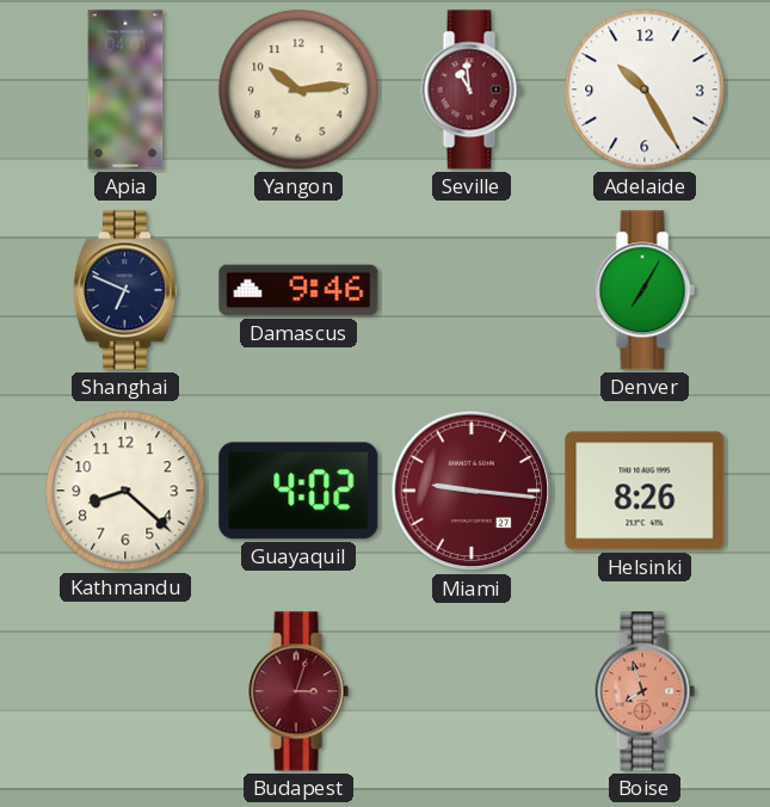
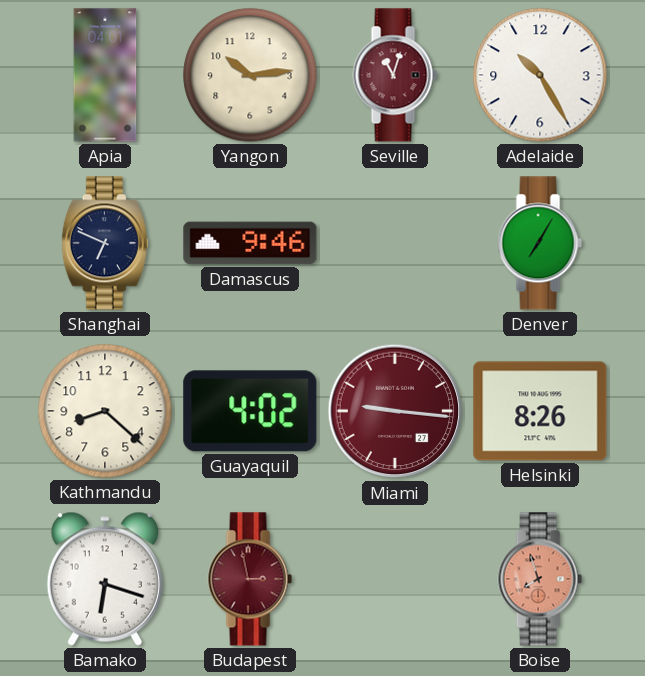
Seville: 10:59 -> 11:03 (395, 75)
Bamako: none -> 6:18 (105, 579)
Budapest: 3:03 -> 2:58 (250, 579)
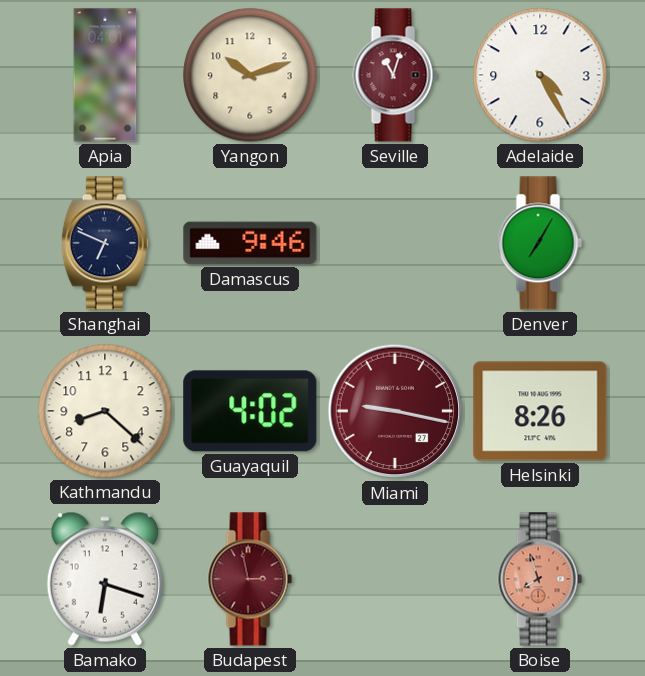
Yangon: 10:14 -> 10:12 (250, 75)
Adelaide: 10:25 -> 4:25 (540, 75)
Miami: 9:16 -> 9:17 (395, 411)
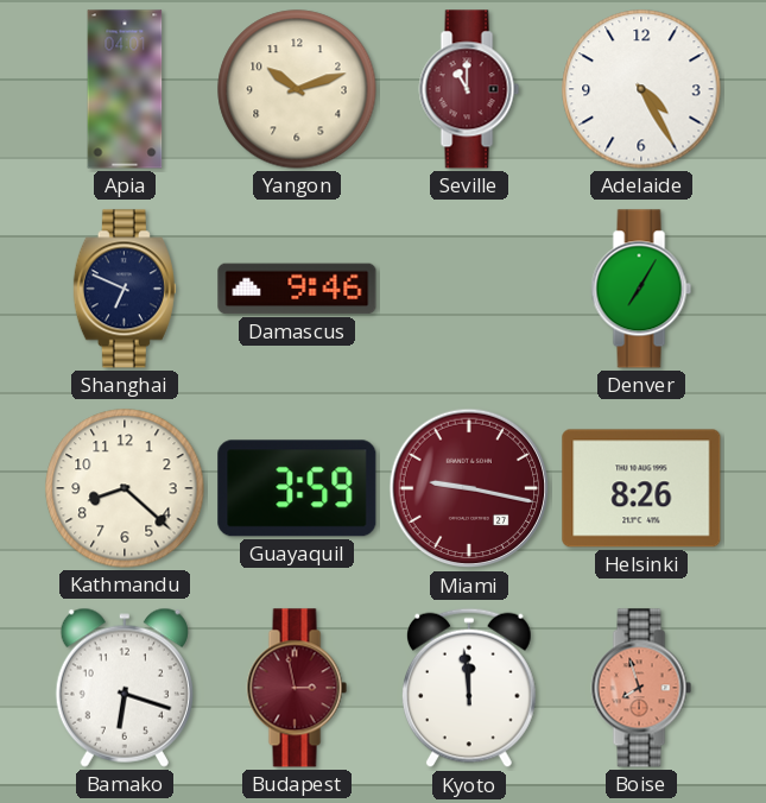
Seville: 11:03 -> 11:00 (469, 89)
Guayaquil: 4:02 -> 3:59 (297, 488)
Kyoto: none -> 11:59 (470, 688)
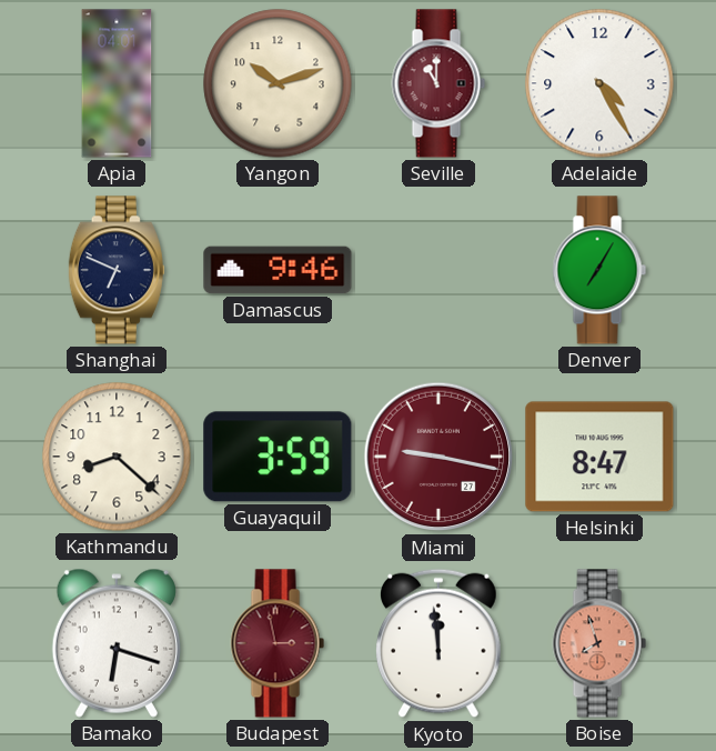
Helsinki: 8:26 -> 8:47 (599, 457)
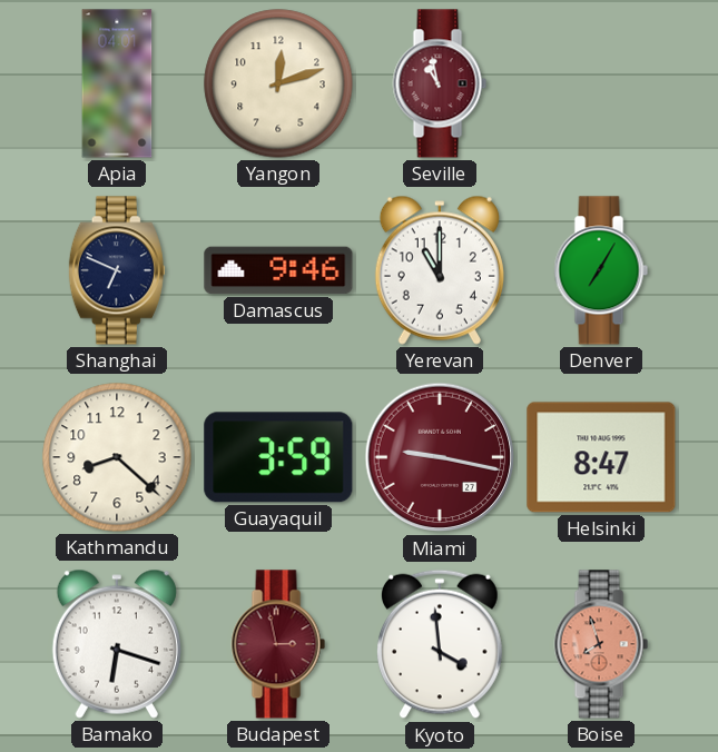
Yangon: 10:12 -> 12:12 (278, 83)
Seville: 11:00 -> 10:58 (440, 83)
Adelaide: 4:25 -> none (599, 83)
Yerevan: none -> 11:00 (440, 270)
Kyoto: 11:59 -> 3:59 (441, 644)
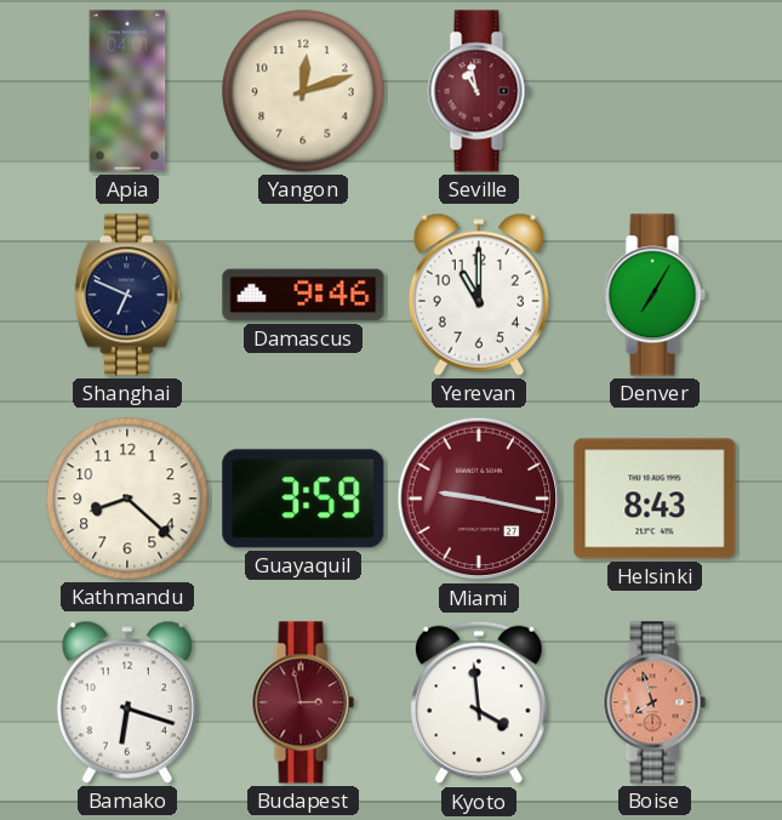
Helsinki: 8:47 -> 8:43 (655, 499)
